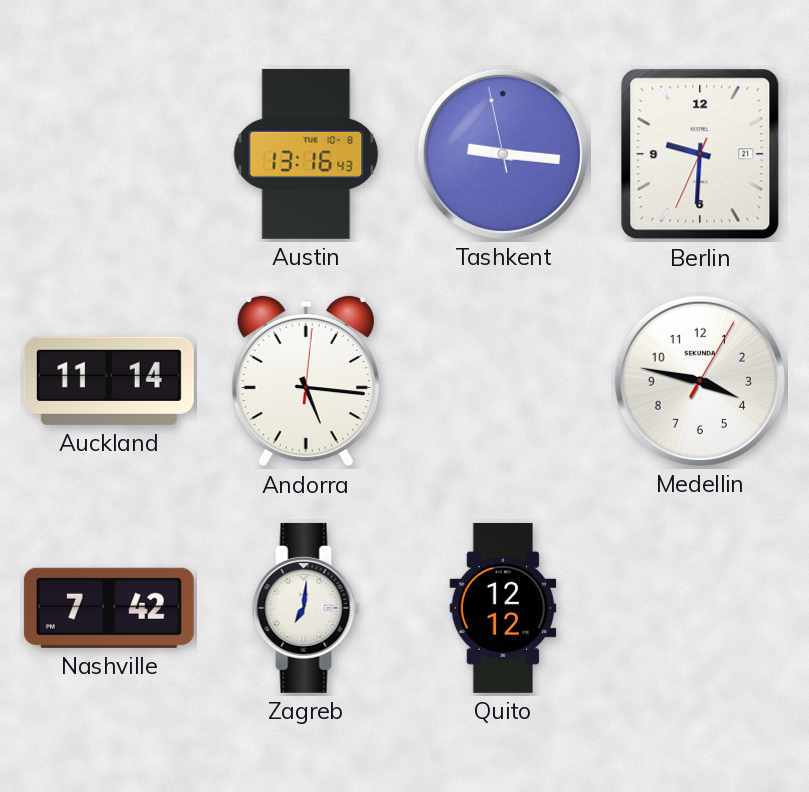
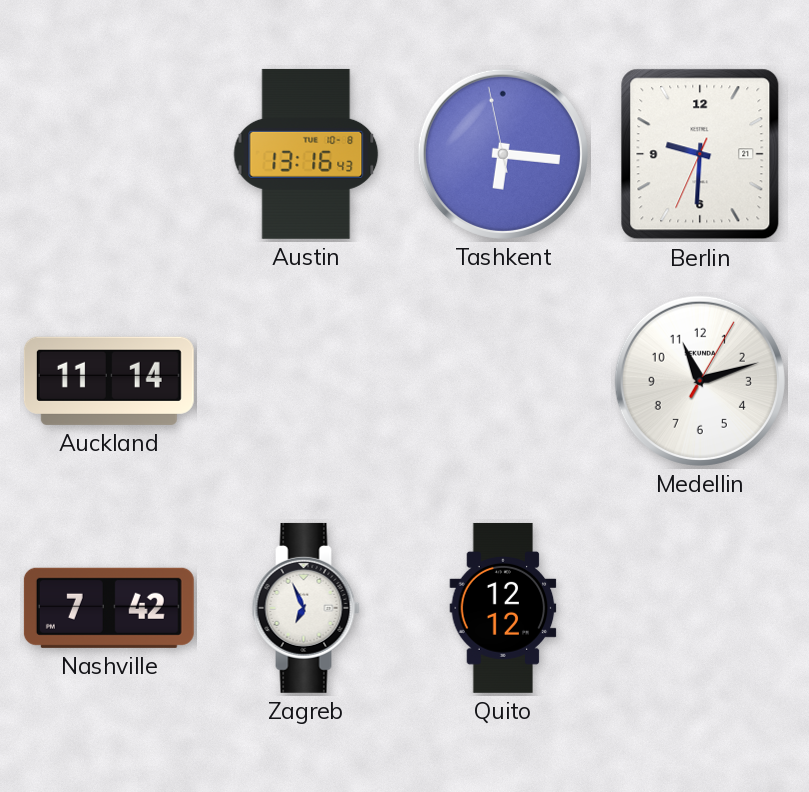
Tashkent: 9:15 -> 6:15 (503, 154)
Andorra: 5:16 -> none (306, 381)
Medellin: 3:47 -> 11:12 (700, 381)
Zagreb: 7:01 -> 6:56 (306, 608)
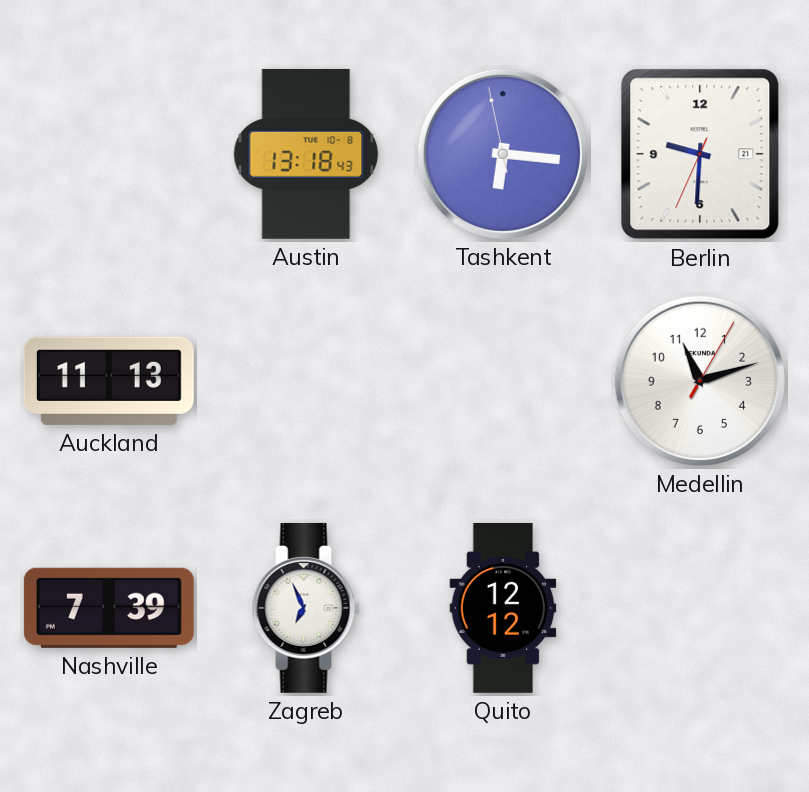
Austin: 13:16 -> 13:18 (306, 154)
Auckland: 11:14 -> 11:13 (109, 381)
Nashville: 7:42 -> 7:39 (109, 608)
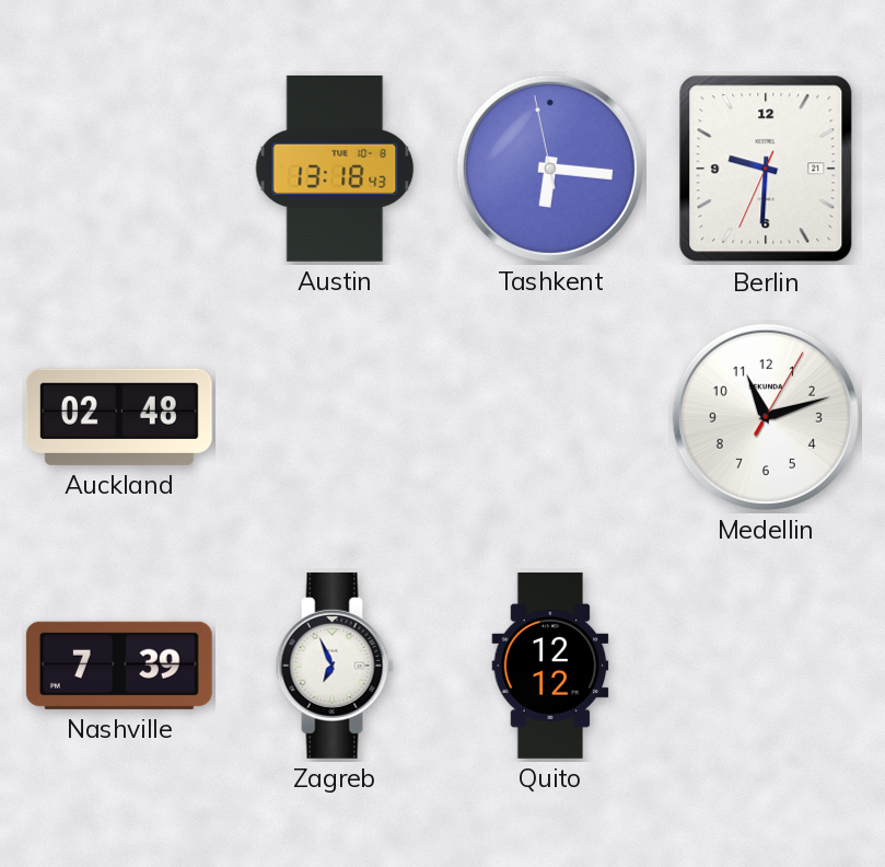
Auckland: 11:13 -> 02:48 (119, 417)
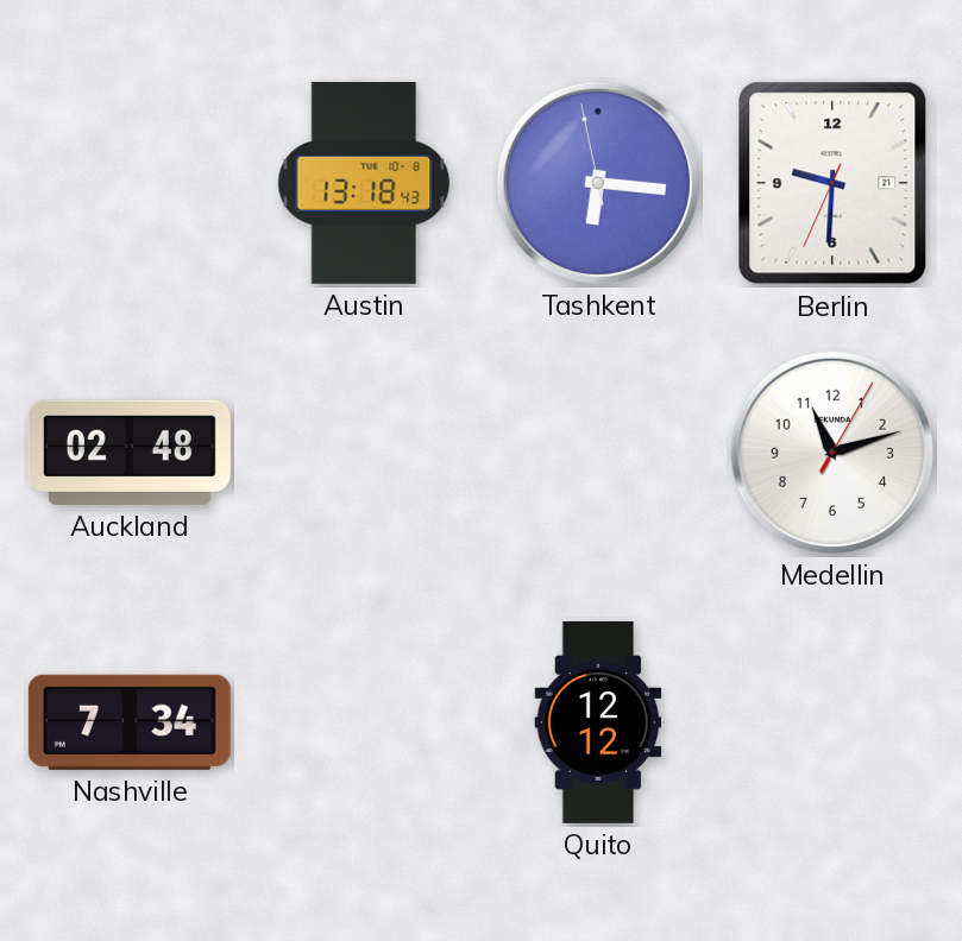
Nashville: 7:39 -> 7:34 (130, 722)
Zagreb: 6:56 -> none (335, 666)
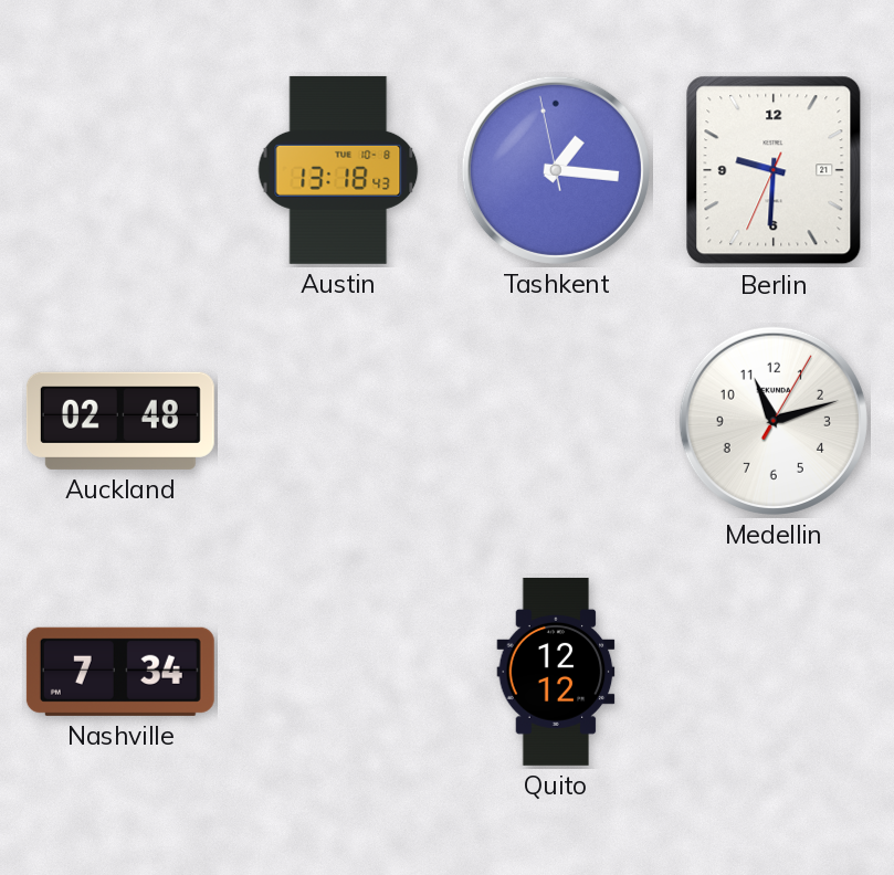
Tashkent: 6:15 -> 1:15 (556, 170)
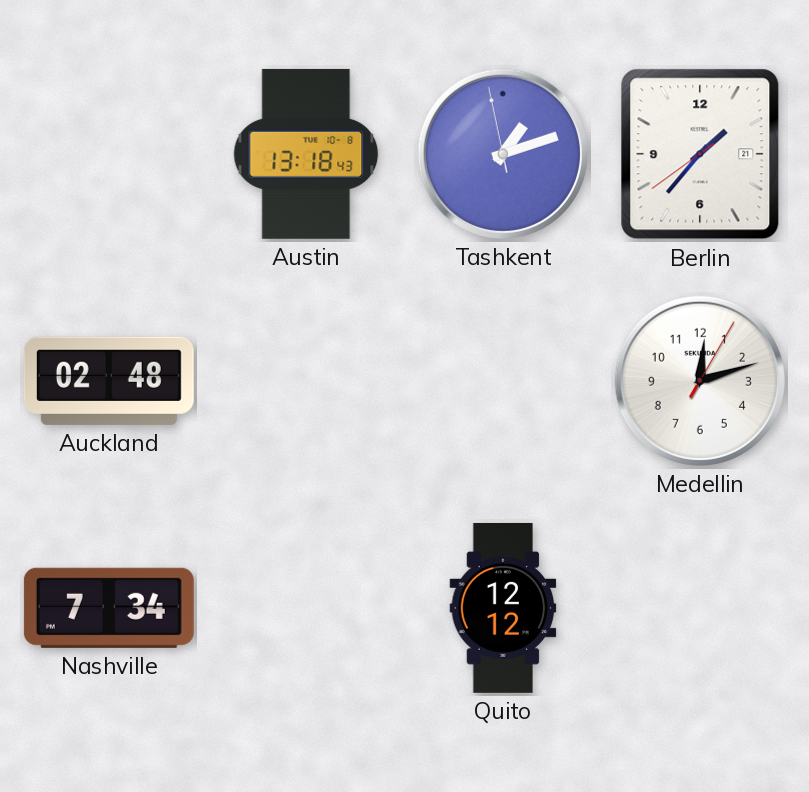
Tashkent: 1:15 -> 1:11 (503, 154)
Berlin: 9:30 -> 1:36 (700, 154)
Medellin: 11:12 -> 12:12 (700, 381)
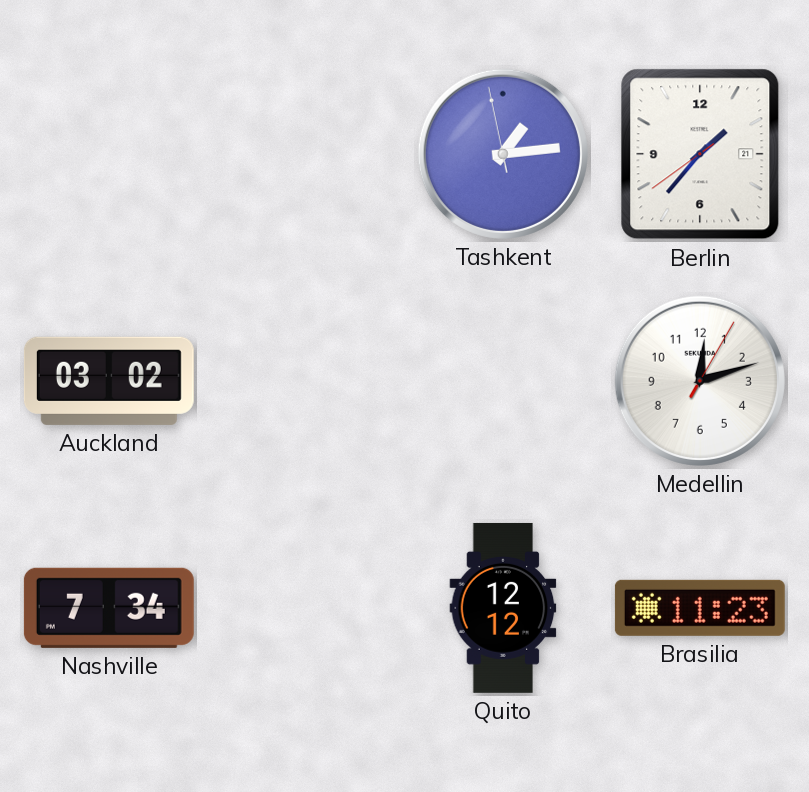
Austin: 13:18 -> none (306, 154)
Tashkent: 1:11 -> 1:13 (503, 154)
Auckland: 02:48 -> 03:02 (109, 381)
Brasilia: none -> 11:23 (700, 608)
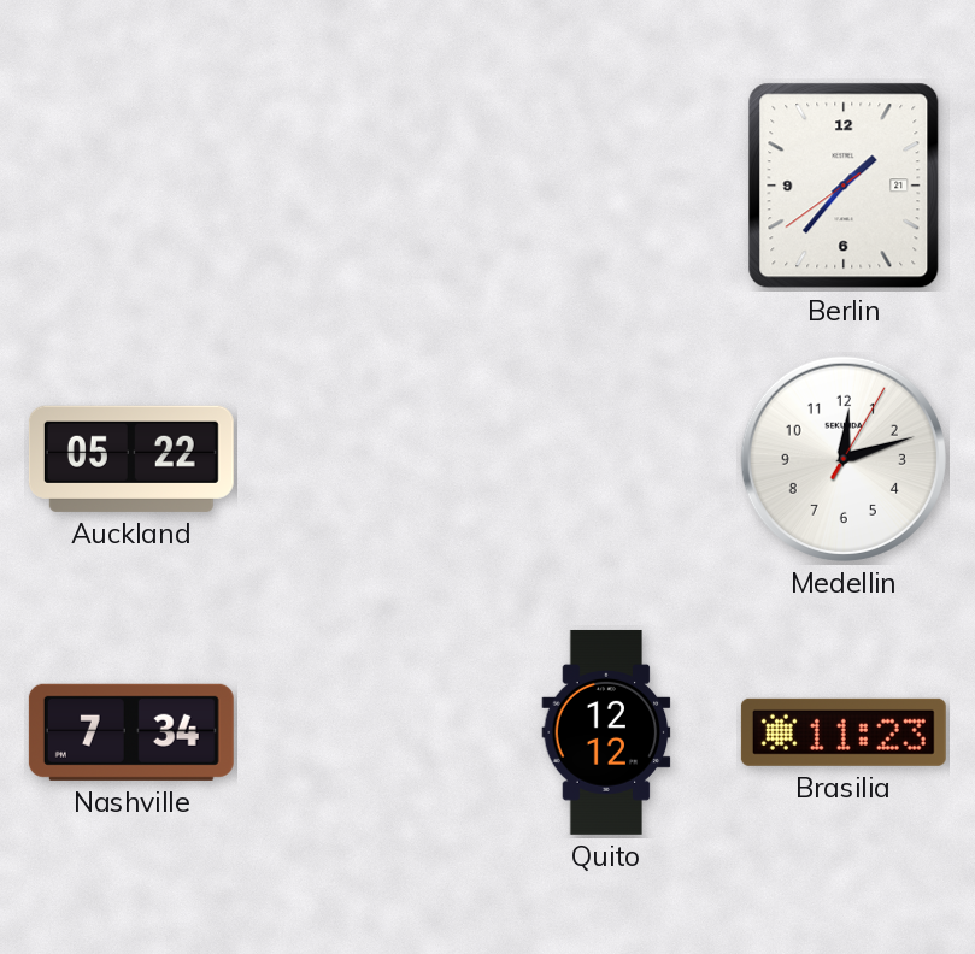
Tashkent: 1:13 -> none (503, 154)
Auckland: 03:02 -> 05:22 (131, 459)
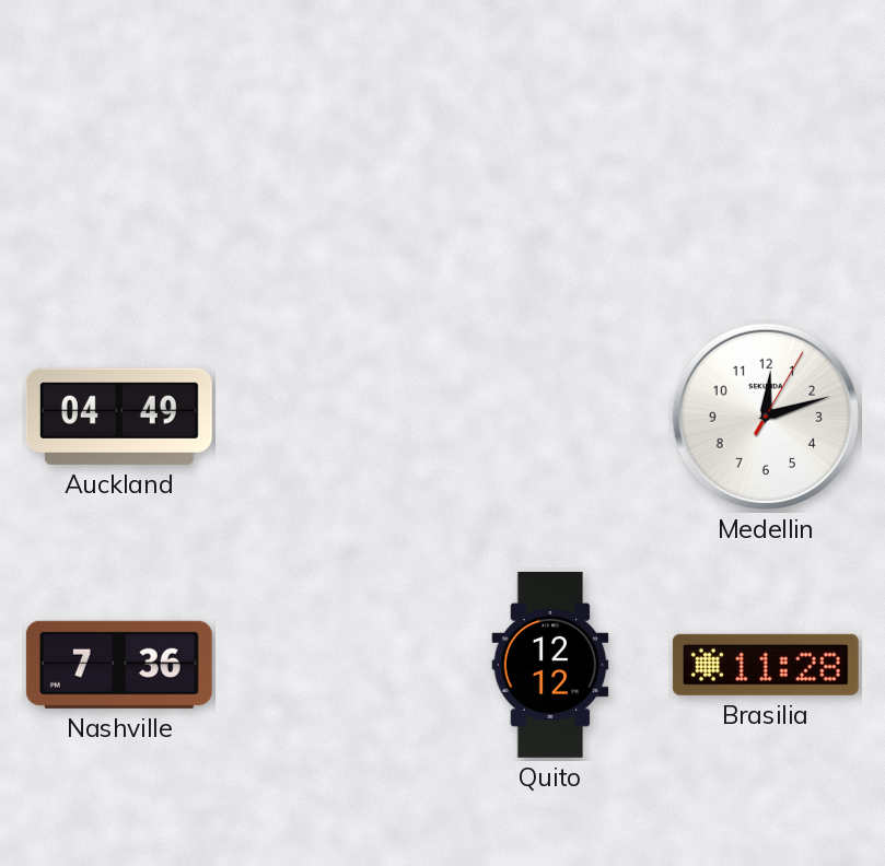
Berlin: 1:36 -> none (844, 185)
Auckland: 05:22 -> 04:49 (119, 417)
Nashville: 7:34 -> 7:36 (119, 665)
Brasilia: 11:23 -> 11:28 (766, 665)
